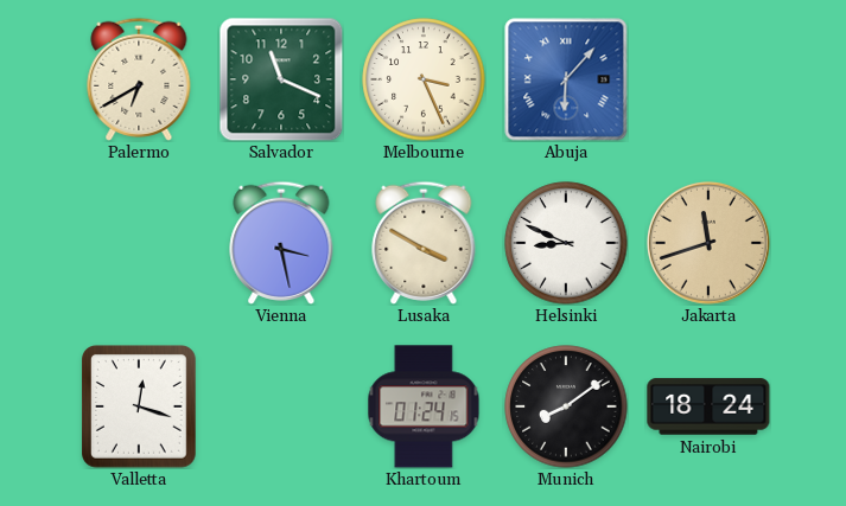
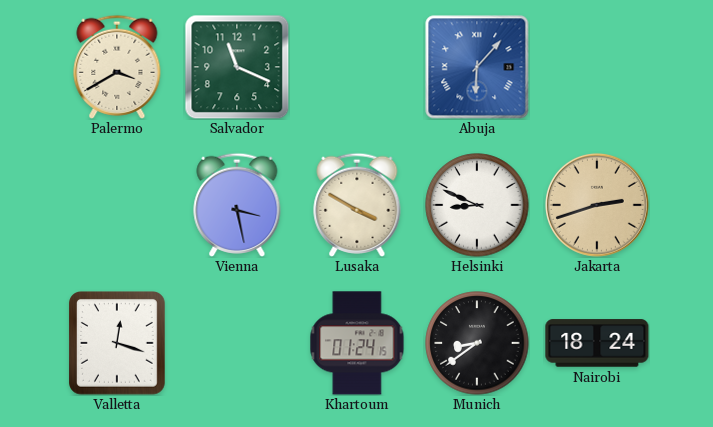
Palermo: 6:40 -> 3:40 (117, 67)
Melbourne: 3:26 -> none (424, 79)
Jakarta: 11:42 -> 2:42 (597, 205)
Munich: 8:09 -> 8:39 (477, 343)
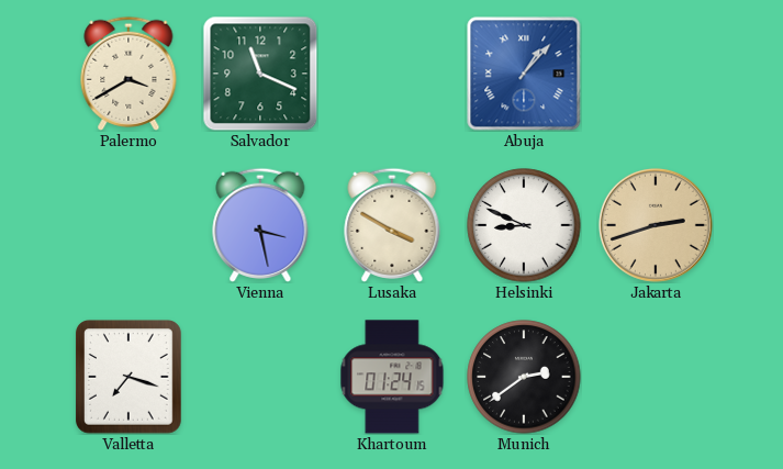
Abuja: 6:07 -> 1:07 (524, 74)
Valletta: 12:18 -> 7:18 (130, 378)
Munich: 8:39 -> 2:39 (524, 377)
Nairobi: 18:24 -> none (597, 343)
